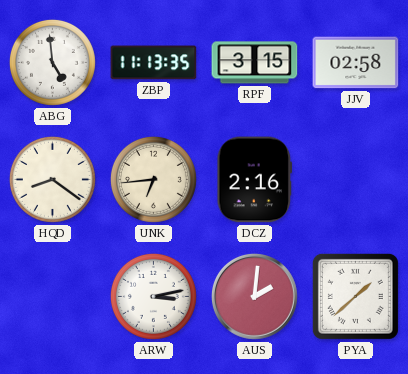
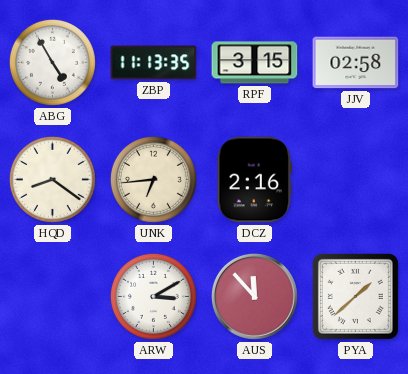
ABG: 4:59 -> 4:55 (52, 62)
ARW: 3:13 -> 3:10 (153, 296)
AUS: 2:01 -> 11:53 (254, 296)
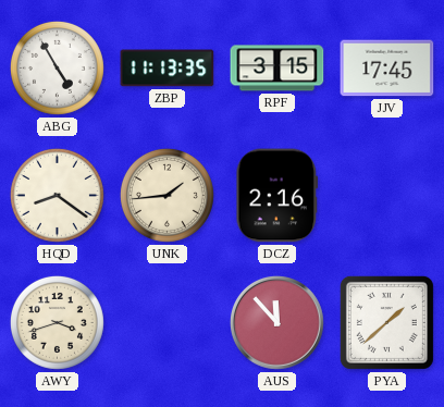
JJV: 02:58 -> 17:45 (387, 69)
UNK: 6:44 -> 1:44 (166, 195)
AWY: none -> 3:42 (57, 322)
ARW: 3:10 -> none (153, 296)
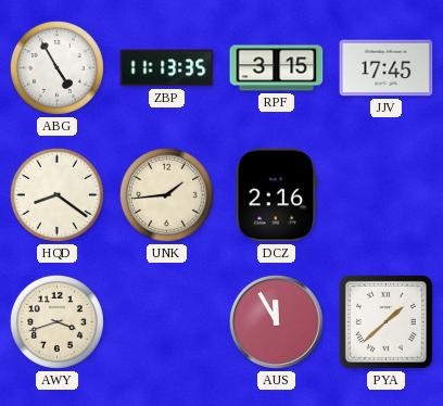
AUS: 11:53 -> 11:55 (276, 321)
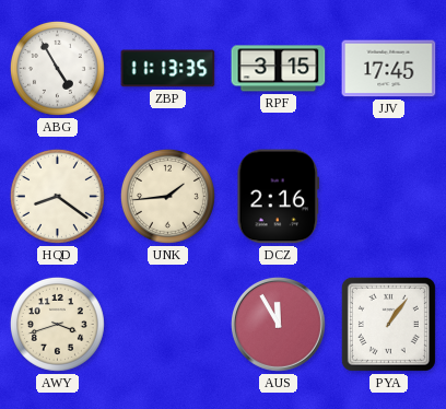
PYA: 1:38 -> 1:06 (388, 324)
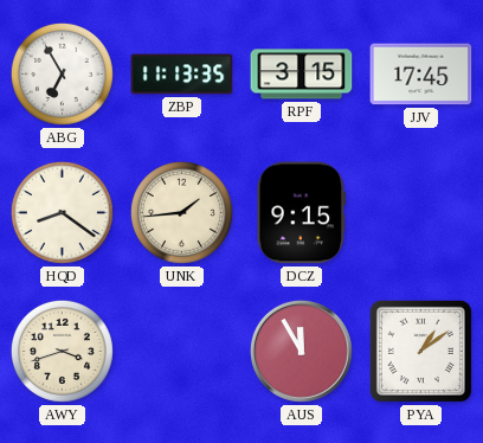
ABG: 4:55 -> 6:55 (62, 73)
DCZ: 2:16 -> 9:15 (302, 213)
PYA: 1:06 -> 1:09 (420, 351)
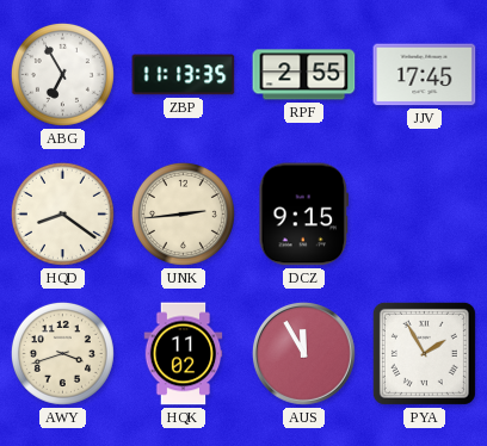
RPF: 3:15 -> 2:55 (304, 75)
UNK: 1:44 -> 2:44 (183, 213)
HQK: none -> 11:02 (184, 354)
PYA: 1:09 -> 1:55 (424, 353)
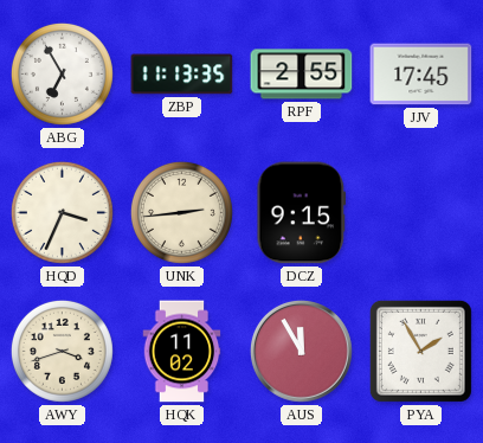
HQD: 8:21 -> 3:34 (62, 212)
